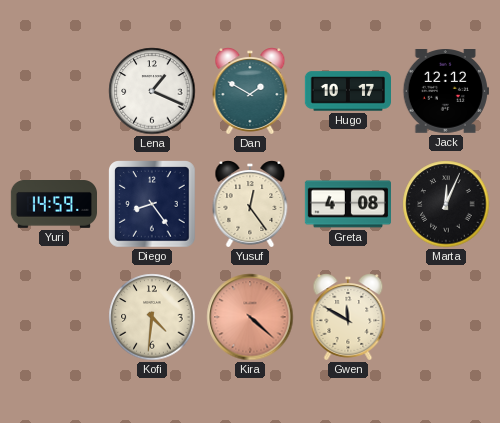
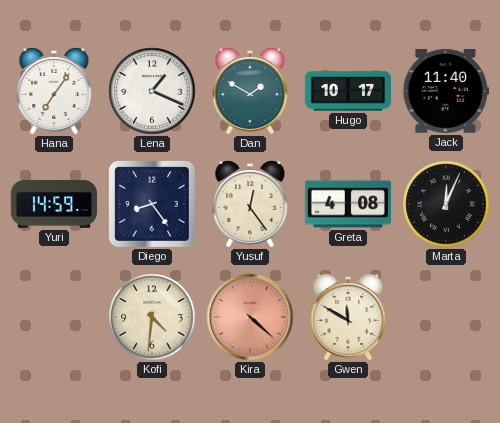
Hana: none -> 7:06 (54, 91)
Jack: 12:12 -> 11:40 (446, 92)
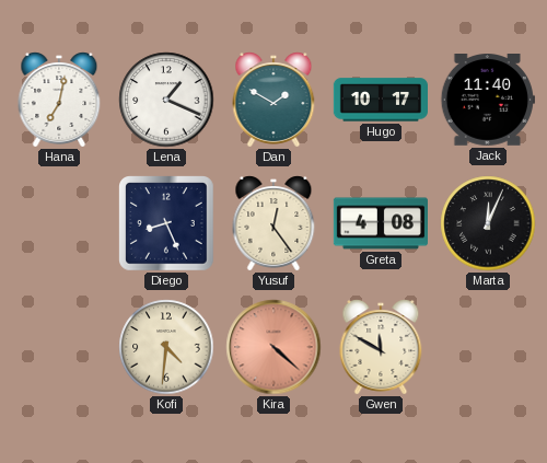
Hana: 7:06 -> 7:02 (59, 100)
Yuri: 14:59 -> none (53, 205)
Diego: 8:24 -> 8:26 (167, 224)
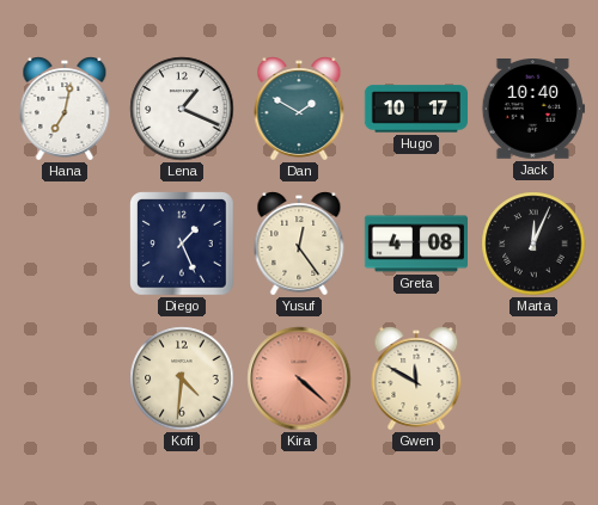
Jack: 11:40 -> 10:40 (533, 110)
Diego: 8:26 -> 1:26 (183, 245)
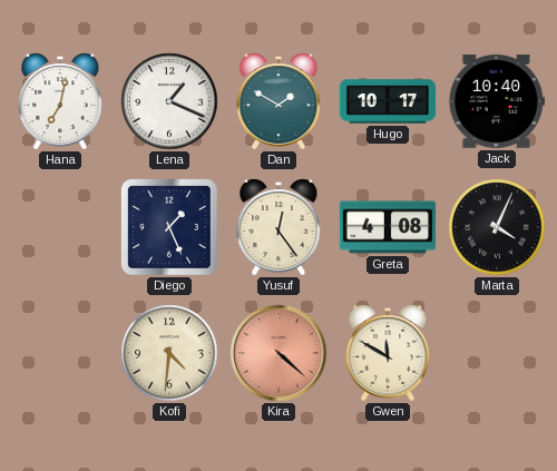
Marta: 12:04 -> 4:04 (497, 227)
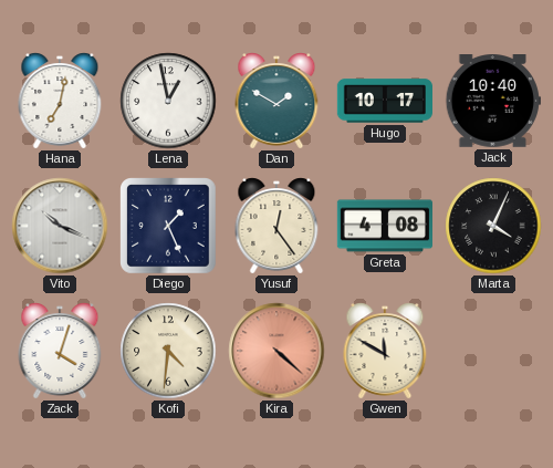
Lena: 1:19 -> 12:58 (168, 101)
Vito: none -> 10:19 (60, 226)
Zack: none -> 4:03 (60, 351)
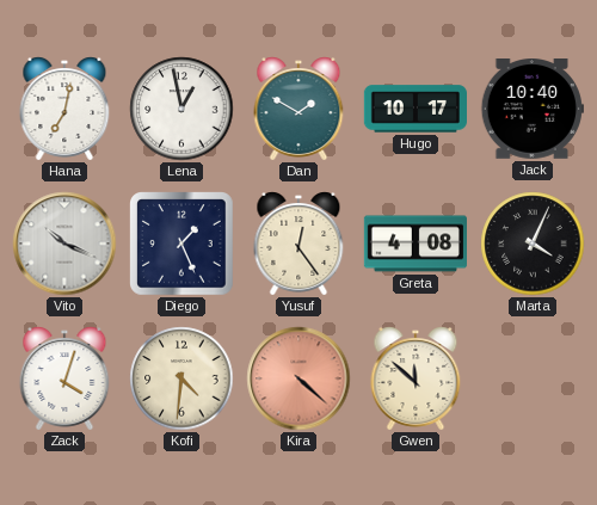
Gwen: 11:50 -> 11:52 (416, 378)
